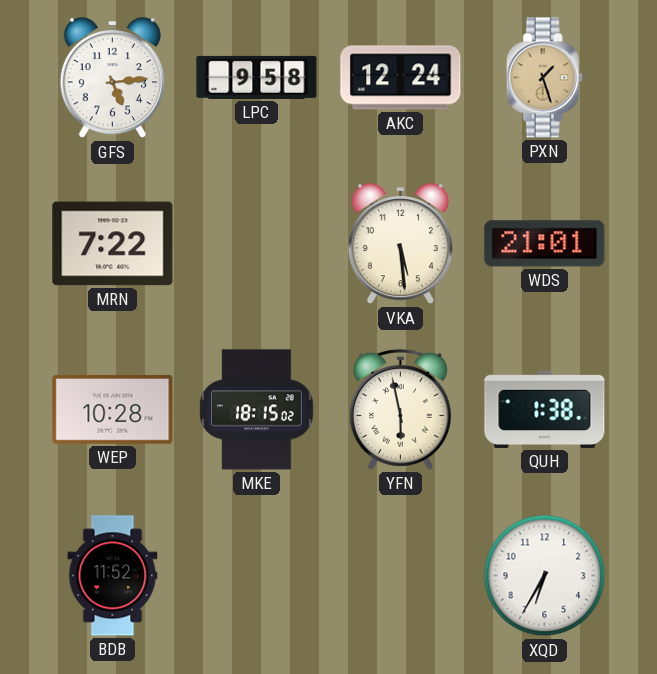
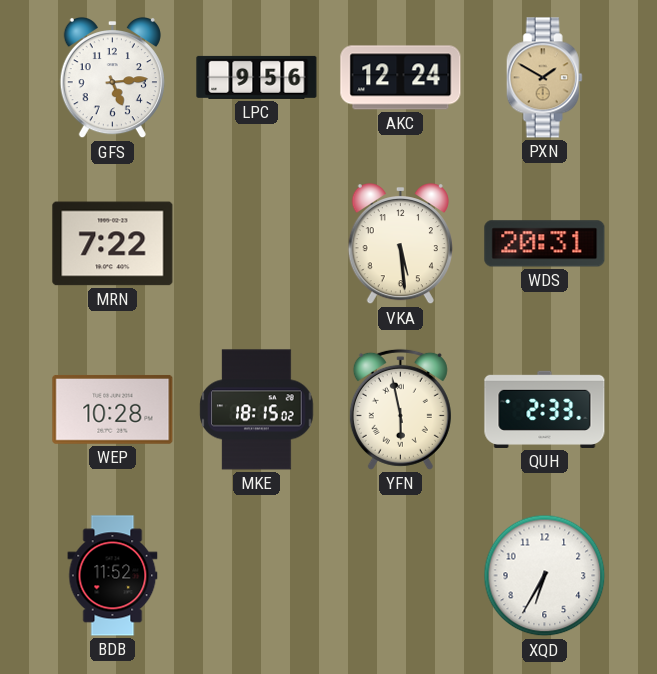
LPC: 9:58 -> 9:56 (257, 77)
PXN: 1:27 -> 1:50 (544, 78)
WDS: 21:01 -> 20:31 (545, 244)
QUH: 1:38 -> 2:33 (545, 409)
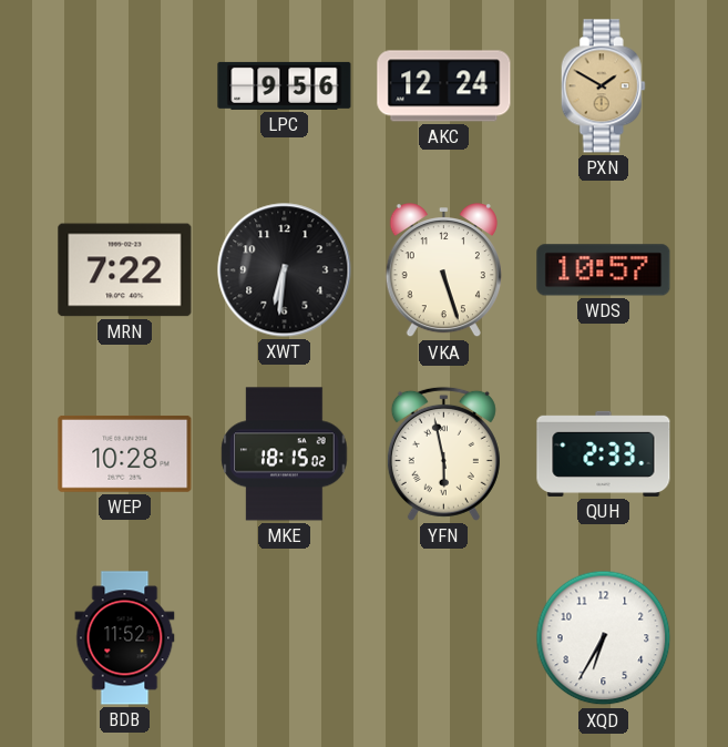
GFS: 5:14 -> none (112, 78)
XWT: none -> 6:31 (285, 270)
VKA: 5:29 -> 5:27 (443, 270)
WDS: 20:31 -> 10:57 (604, 270)
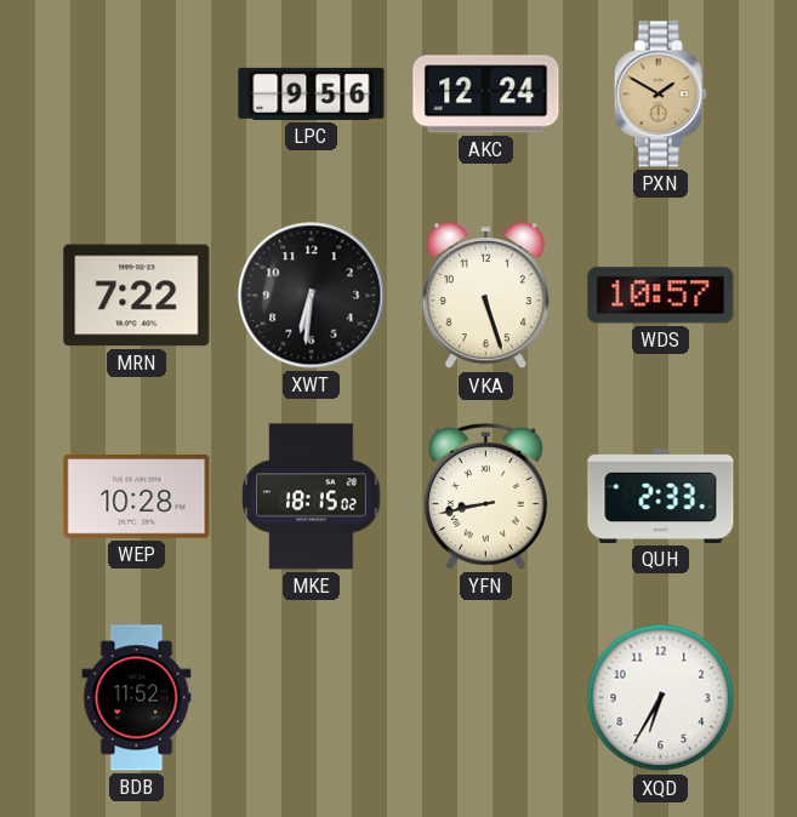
YFN: 5:58 -> 8:43 (485, 496)
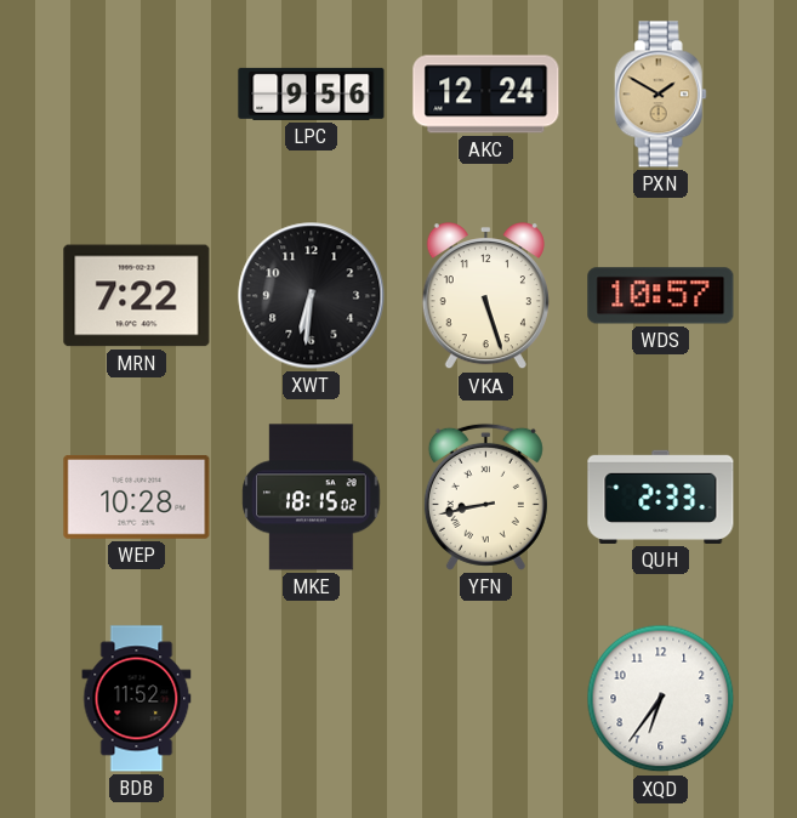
XQD: 6:35 -> 6:36 (661, 699)
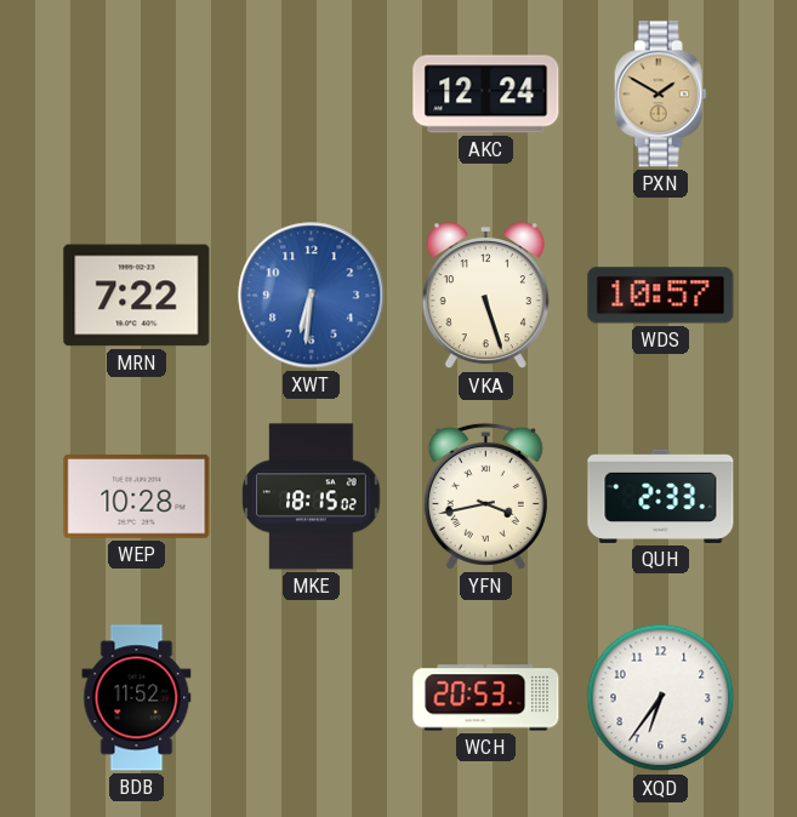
LPC: 9:56 -> none (312, 93)
XWT dial: black -> blue (312, 296)
YFN: 8:43 -> 3:43 (485, 496)
WCH: none -> 20:53 (486, 698)
